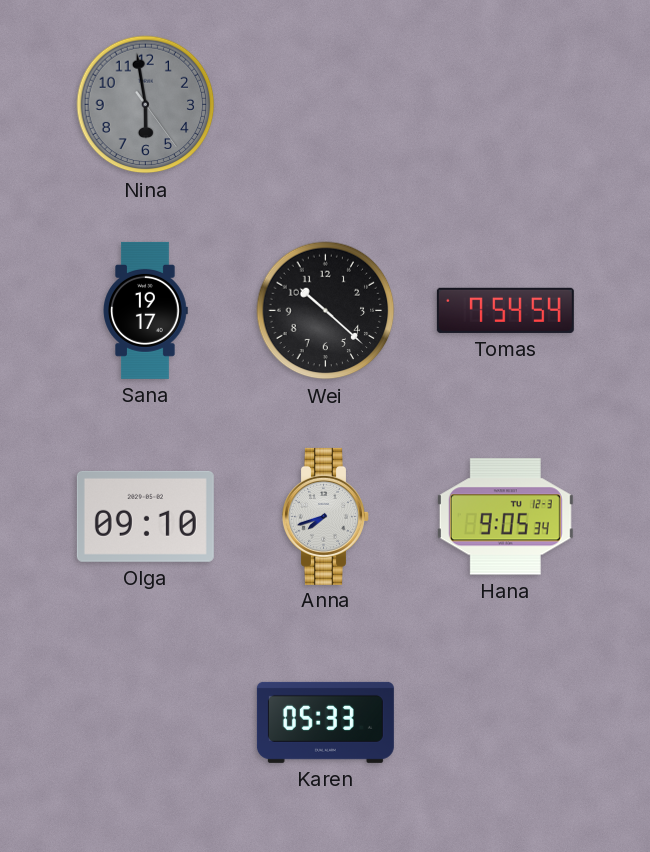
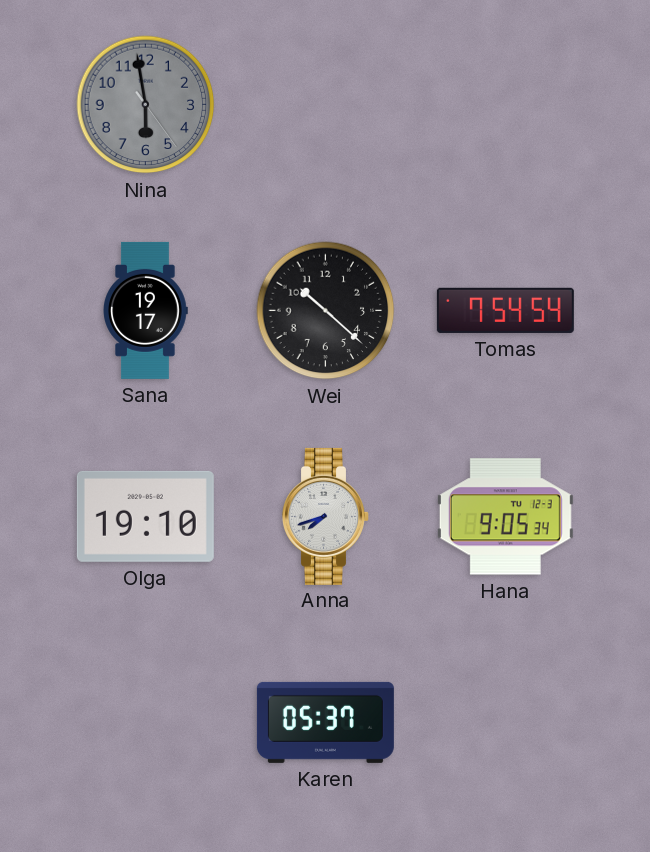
Olga: 09:10 -> 19:10 (145, 516)
Karen: 05:33 -> 05:37 (325, 722)
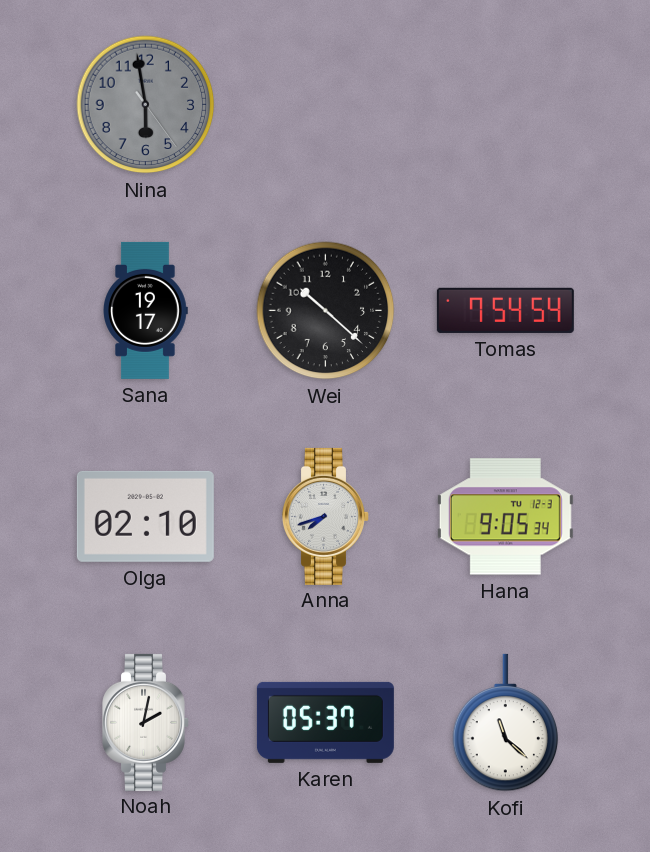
Olga: 19:10 -> 02:10 (145, 516)
Noah: none -> 2:02 (146, 722)
Kofi: none -> 11:22 (506, 723)
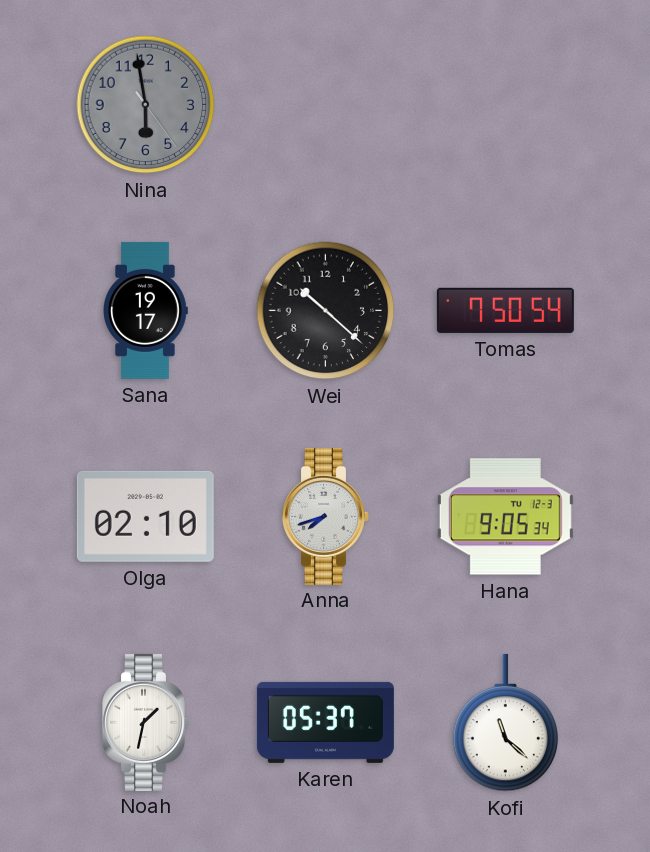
Tomas: 7:54 -> 7:50 (505, 310)
Noah: 2:02 -> 1:32 (146, 722)
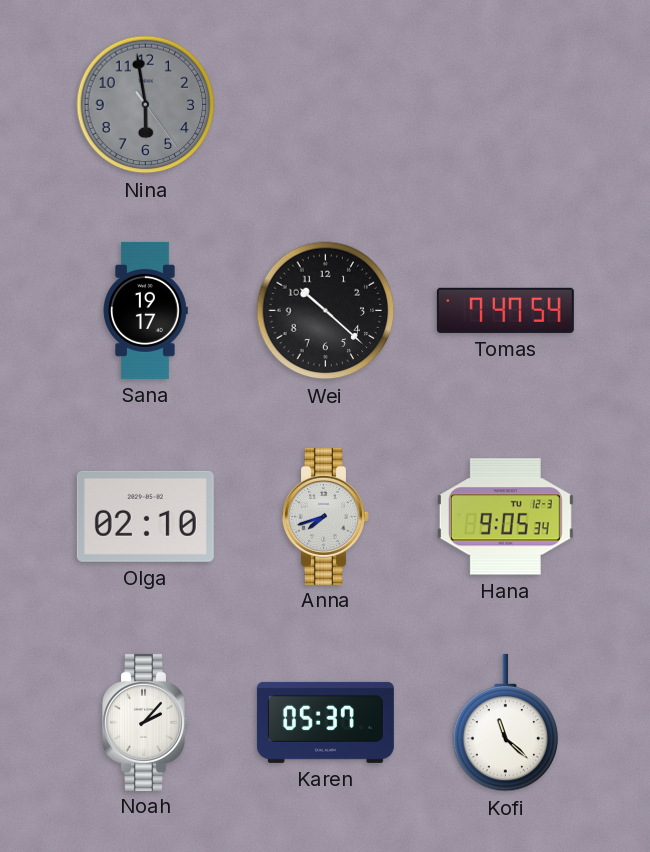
Tomas: 7:50 -> 7:47 (505, 310)
Noah: 1:32 -> 2:07 (146, 722)
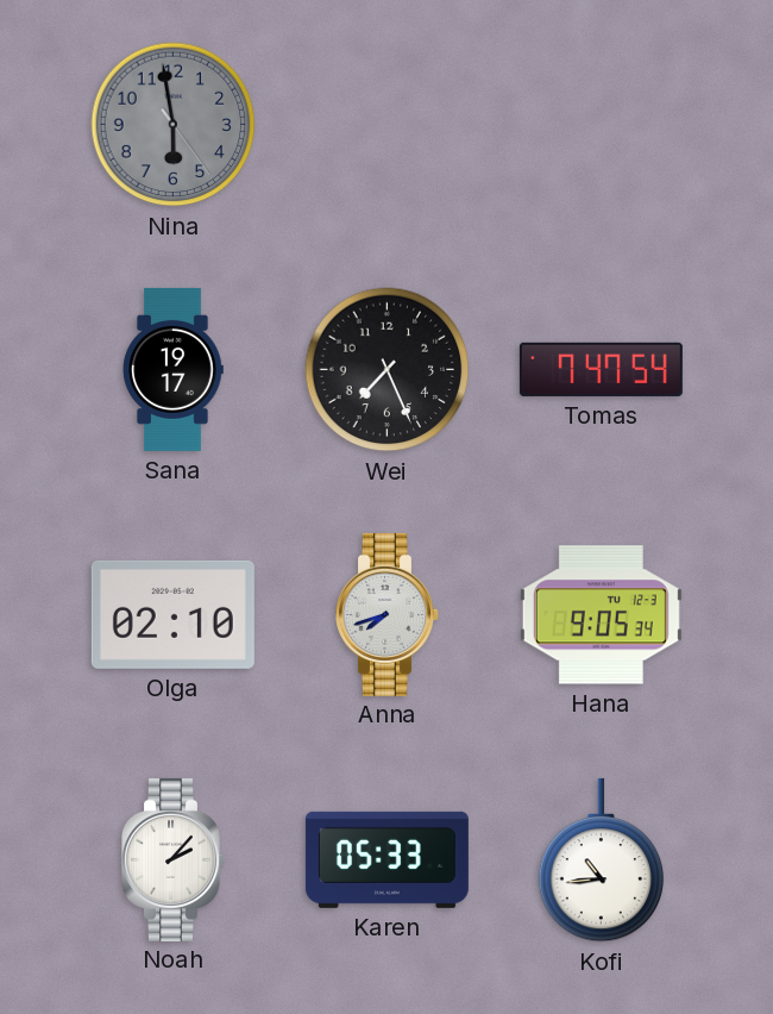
Wei: 10:22 -> 7:26 (388, 370)
Karen: 05:37 -> 05:33 (386, 859)
Kofi: 11:22 -> 10:44 (602, 860)
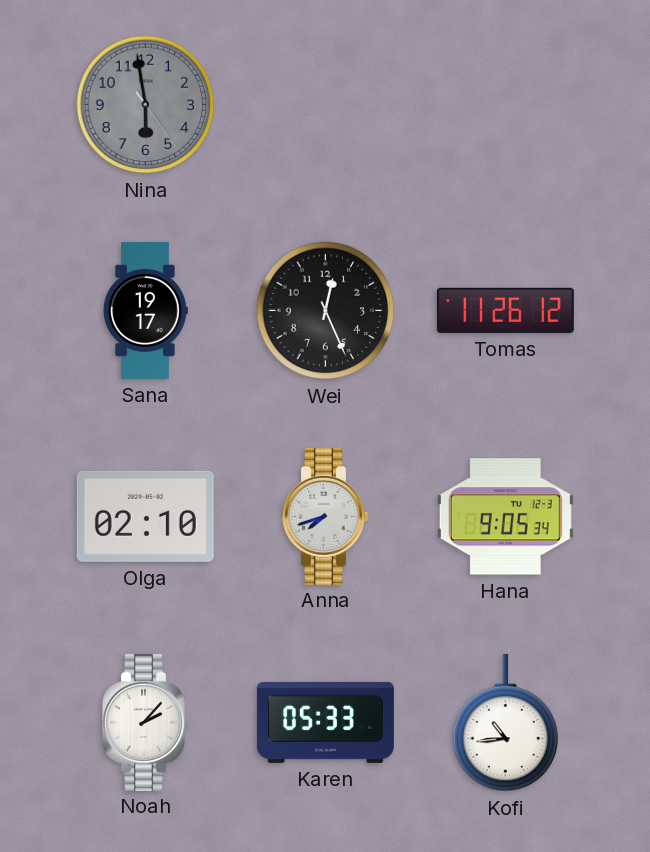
Wei: 7:26 -> 12:26 (326, 311)
Tomas: 7:47 -> 11:26 (505, 310)
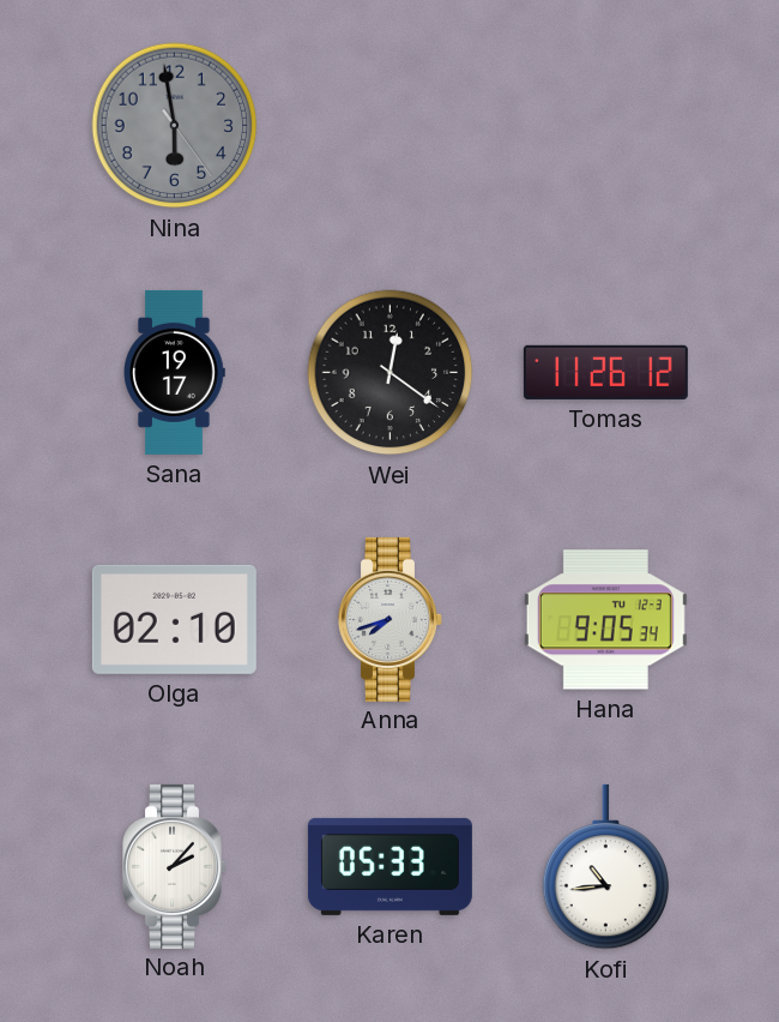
Wei: 12:26 -> 12:21 (391, 373)
